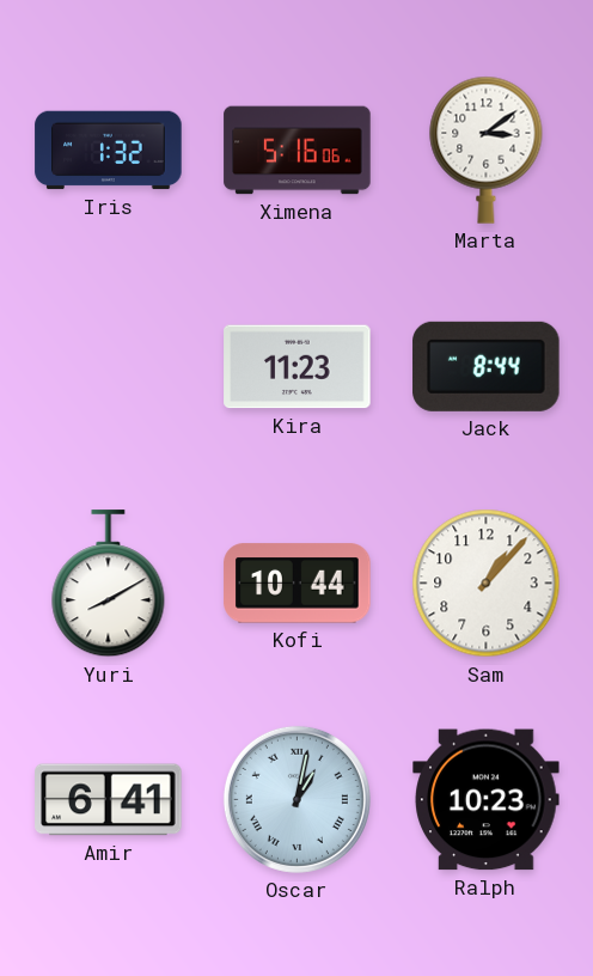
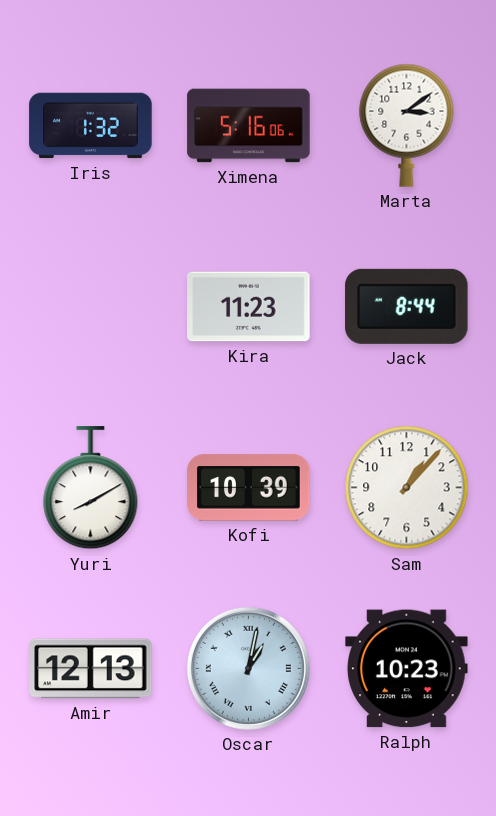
Kofi: 10:44 -> 10:39 (249, 488)
Amir: 6:41 -> 12:13 (91, 669)
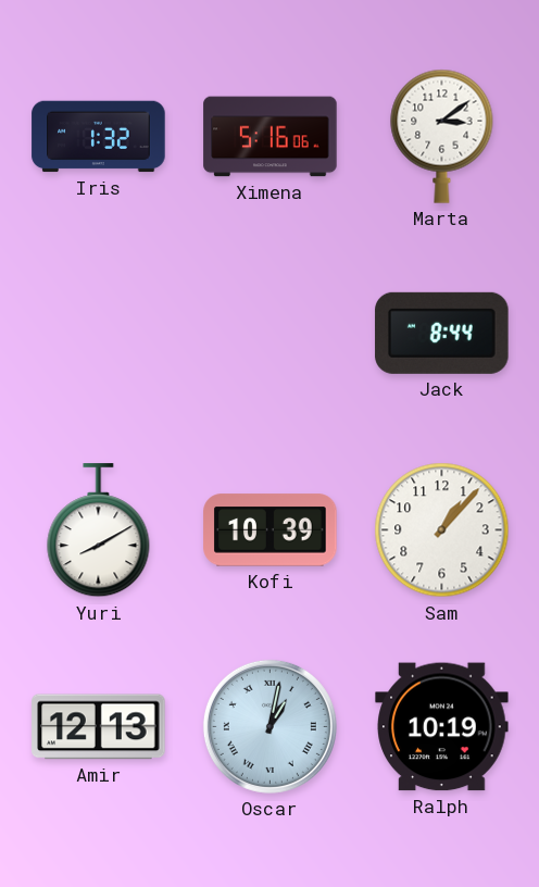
Kira: 11:23 -> none (249, 307)
Ralph: 10:23 -> 10:19 (442, 727)
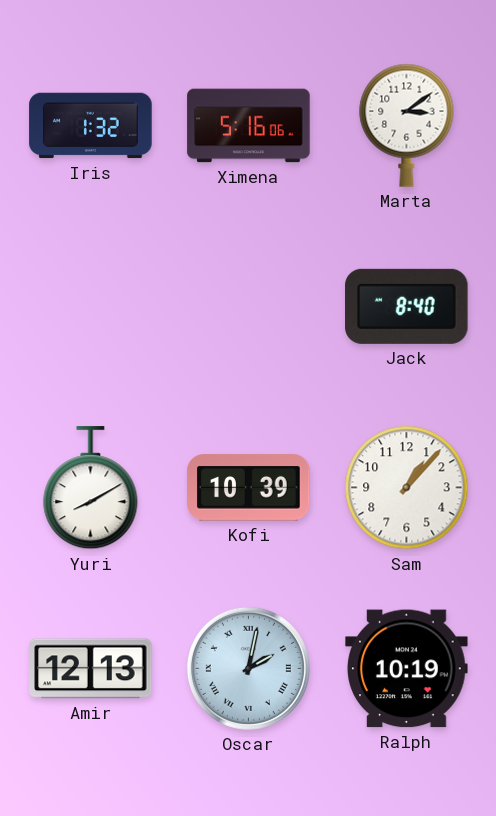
Jack: 8:44 -> 8:40 (407, 306)
Oscar: 1:02 -> 2:02 (248, 668)
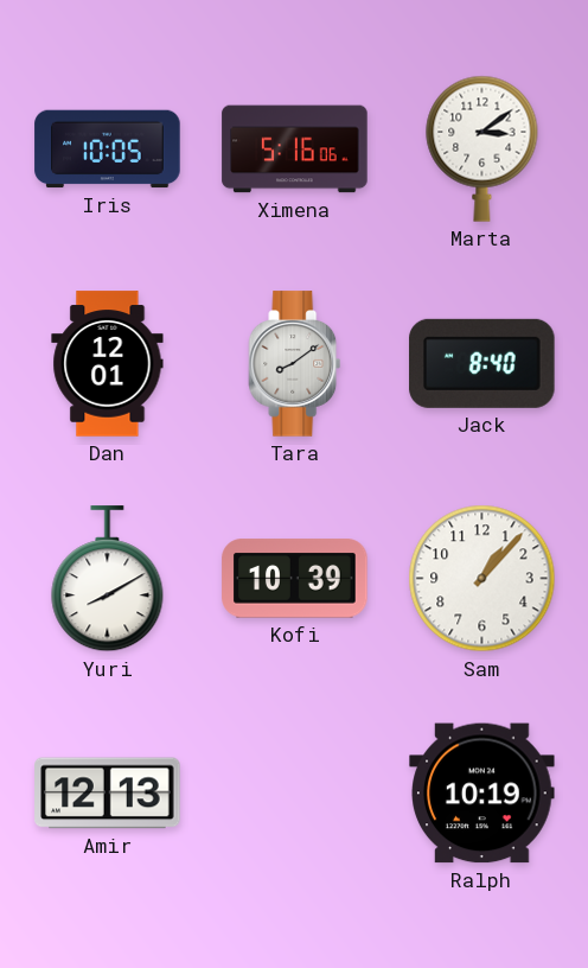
Iris: 1:32 -> 10:05 (108, 149)
Dan: none -> 12:01 (108, 364)
Tara: none -> 8:09 (295, 364)
Oscar: 2:02 -> none (248, 668)
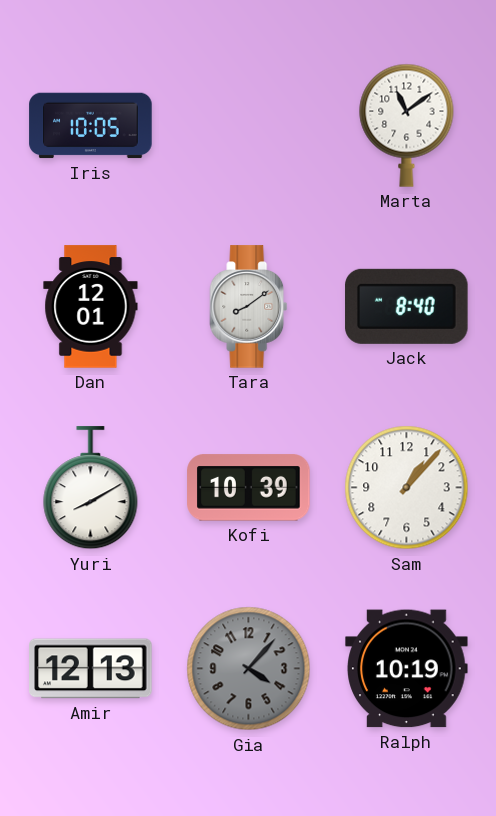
Ximena: 5:16 -> none (295, 149)
Marta: 3:09 -> 11:09 (407, 125)
Gia: none -> 4:07 (249, 669)
